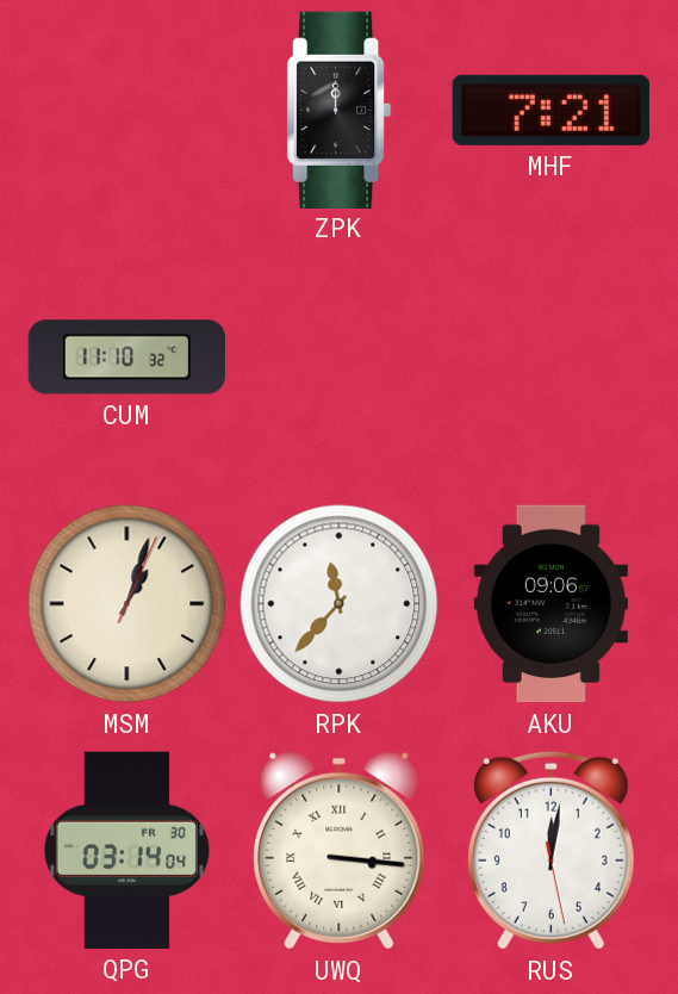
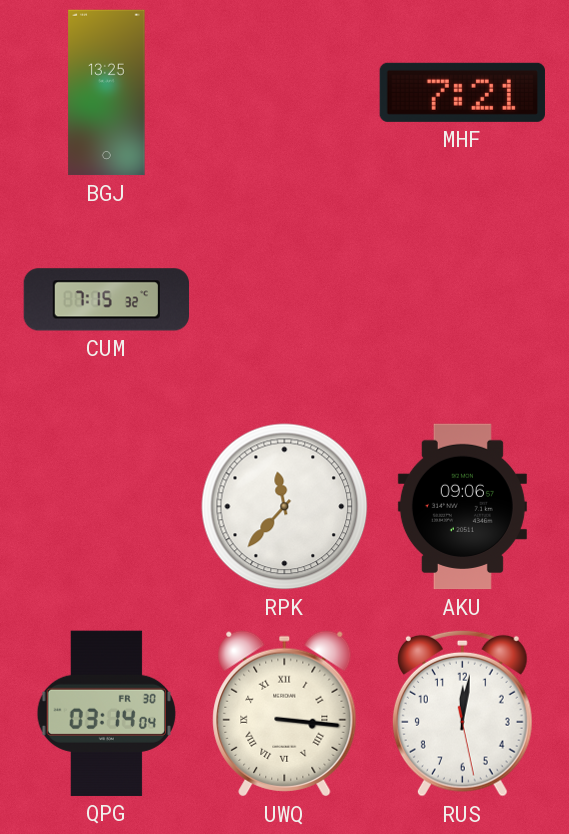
BGJ: none -> 13:25 (107, 93)
ZPK: 12:00 -> none (340, 110)
CUM: 11:10 -> 7:15 (106, 300)
MSM: 1:03 -> none (127, 604)
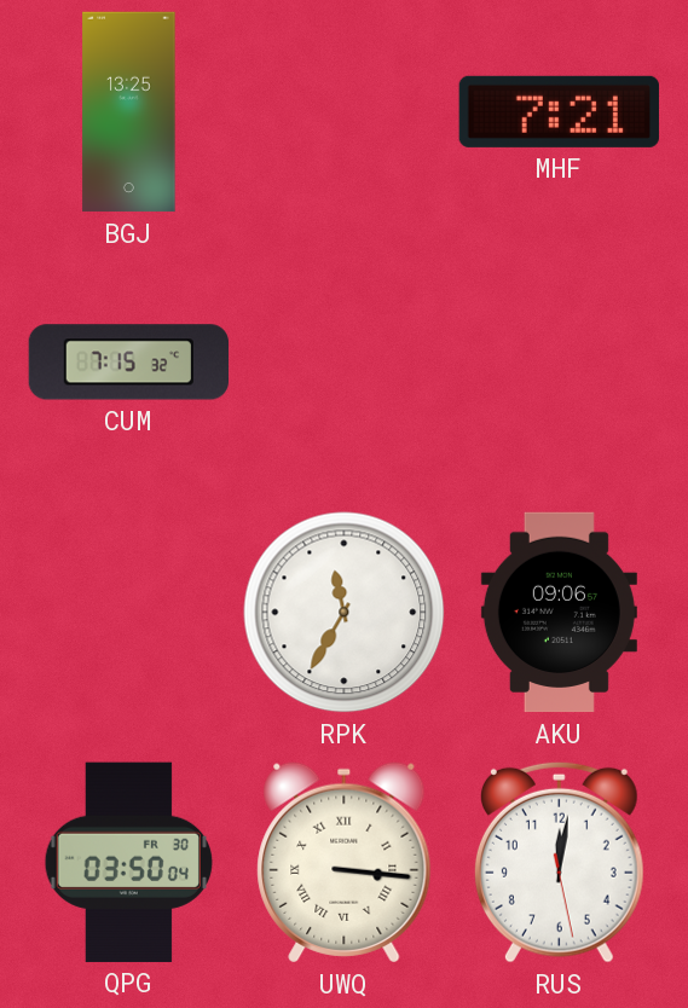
RPK: 11:37 -> 11:35 (345, 613)
QPG: 03:14 -> 03:50 (128, 862)
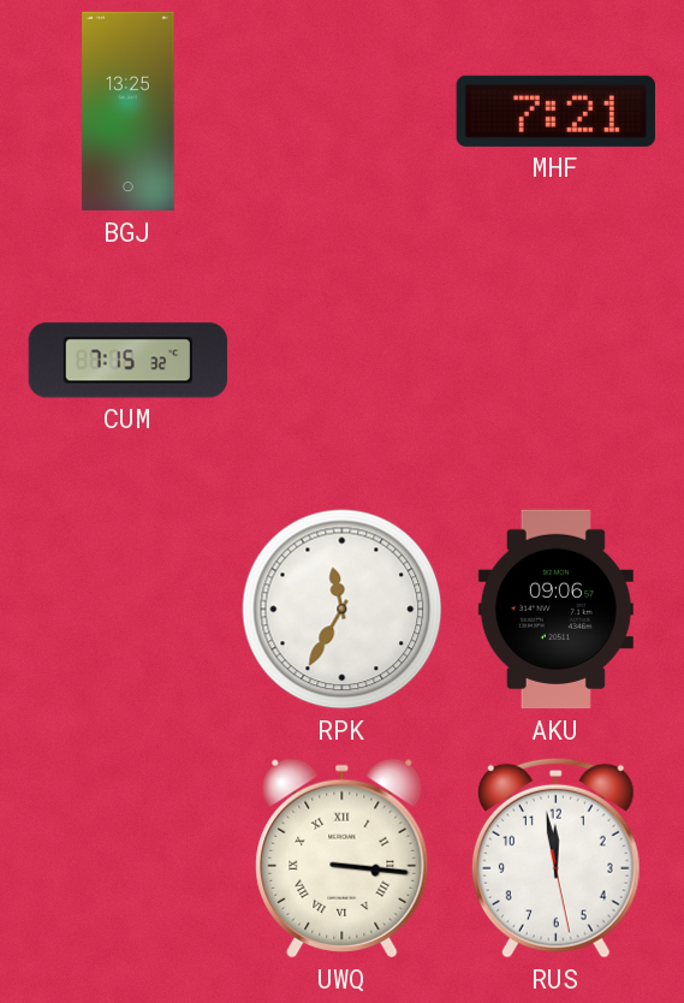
QPG: 03:50 -> none (128, 862)
RUS: 12:01 -> 11:58 (555, 857)
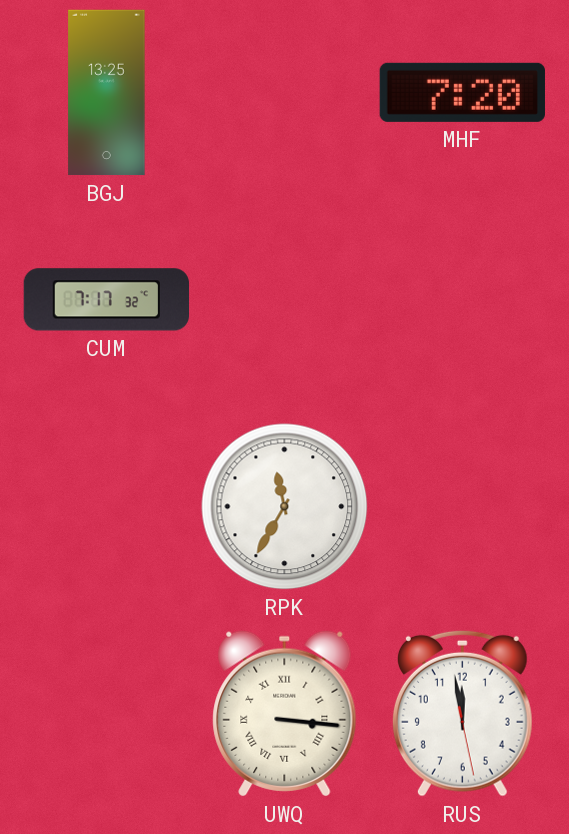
MHF: 7:21 -> 7:20 (462, 92)
CUM: 7:15 -> 7:17 (106, 300)
AKU: 09:06 -> none (555, 610)
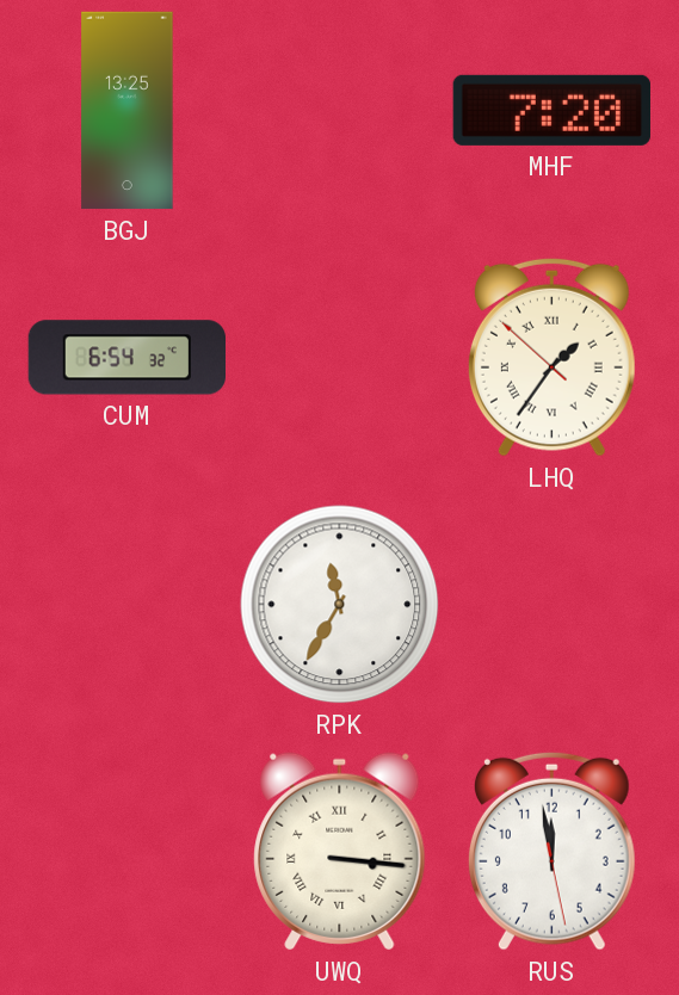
CUM: 7:17 -> 6:54 (126, 358)
LHQ: none -> 1:35 (551, 357)
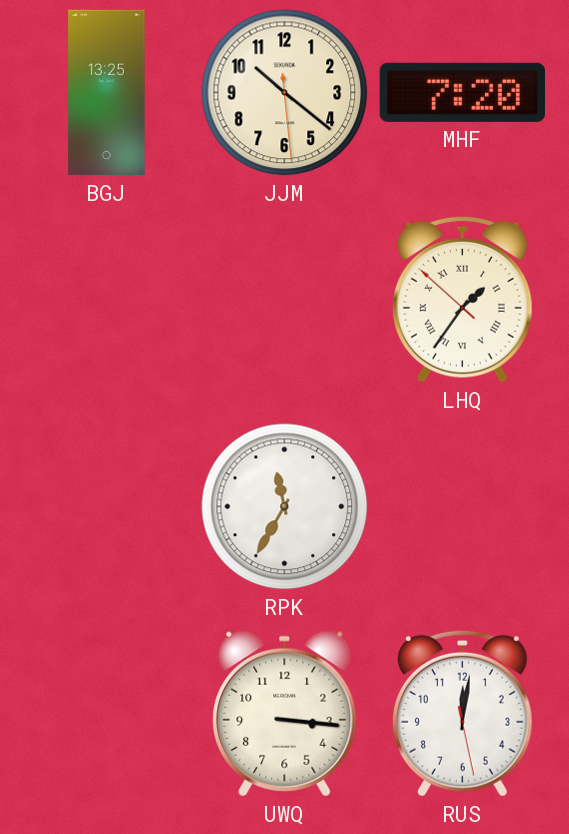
JJM: none -> 10:21 (285, 93)
CUM: 6:54 -> none (126, 358)
UWQ numerals: Roman -> Arabic (285, 714)
RUS: 11:58 -> 12:01 (462, 713)
